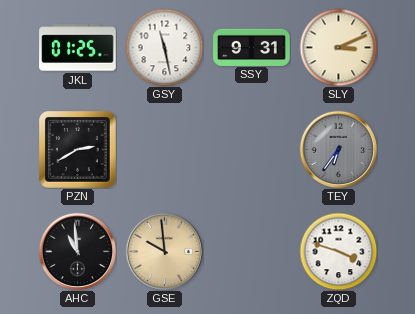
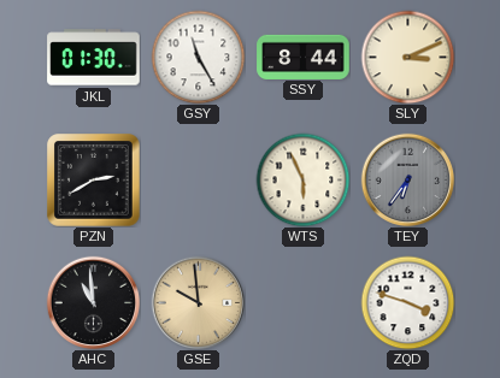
JKL: 01:25 -> 01:30 (94, 58)
GSY: 11:28 -> 11:25 (198, 57)
SSY: 9:31 -> 8:44 (304, 57)
WTS: none -> 5:56 (302, 179)
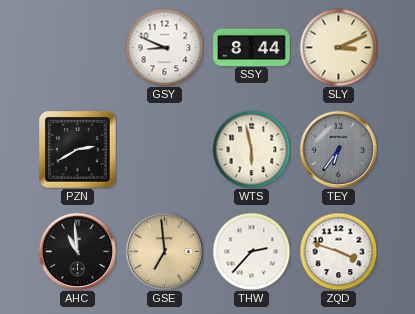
JKL: 01:30 -> none (94, 58)
GSY: 11:25 -> 8:49 (164, 47)
WTS: 5:56 -> 5:58 (251, 149)
GSE: 9:59 -> 6:59 (164, 251)
THW: none -> 2:37 (251, 251)
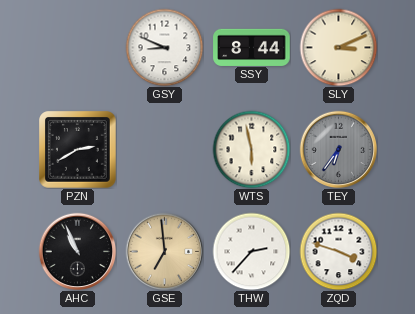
AHC: 10:59 -> 10:56 (77, 251)
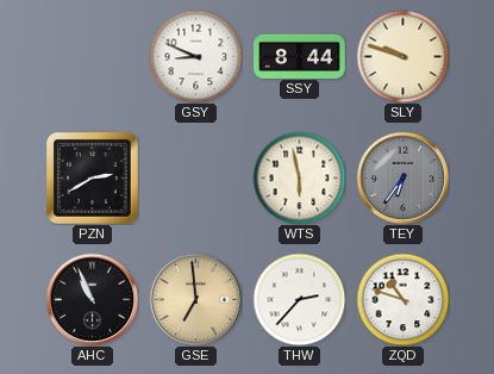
SLY: 3:11 -> 9:48 (402, 56)
ZQD: 3:48 -> 10:48 (402, 299)
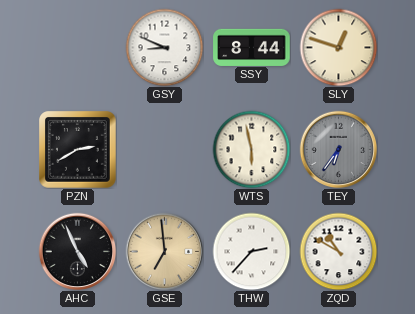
SLY: 9:48 -> 12:48 (338, 47)
AHC: 10:56 -> 4:56 (77, 251)
ZQD: 10:48 -> 10:50 (338, 251)
